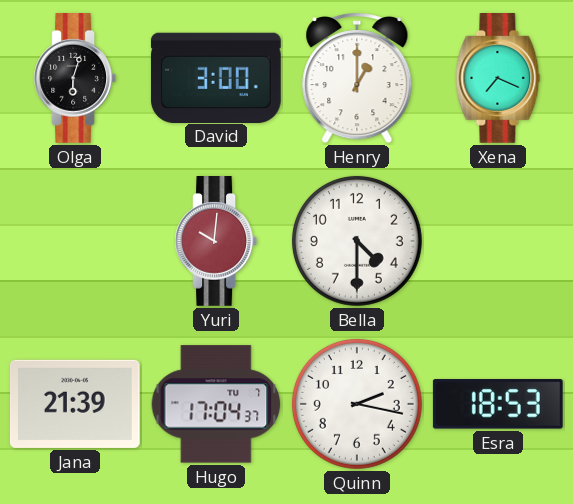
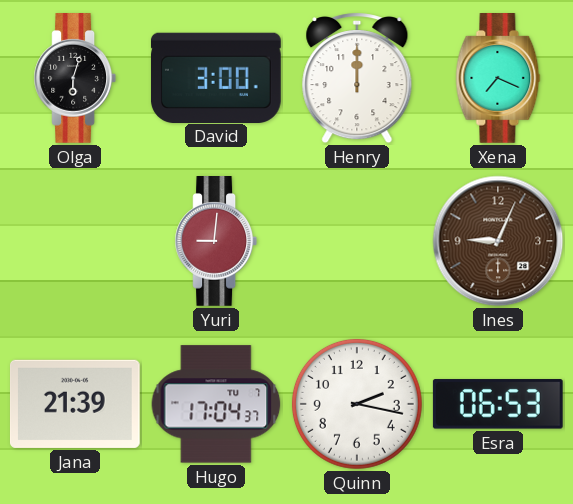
Henry: 1:00 -> 12:00 (357, 79)
Yuri: 10:01 -> 9:01 (216, 242)
Bella: 4:30 -> none (357, 241)
Ines: none -> 9:04 (498, 241)
Esra: 18:53 -> 06:53 (498, 404)
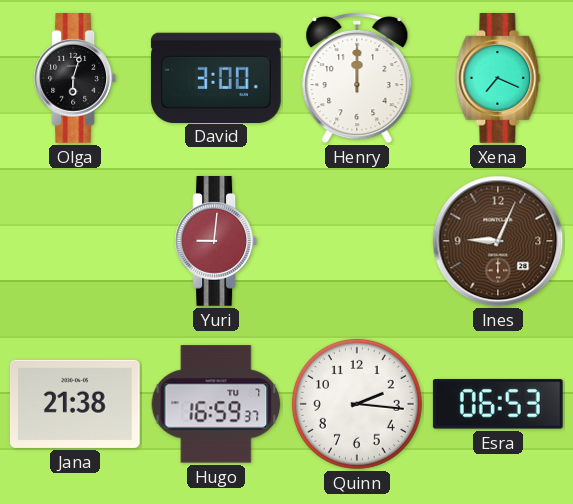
Jana: 21:39 -> 21:38 (75, 404)
Hugo: 17:04 -> 16:59 (216, 404)
Quinn: 2:17 -> 2:16 (357, 404)
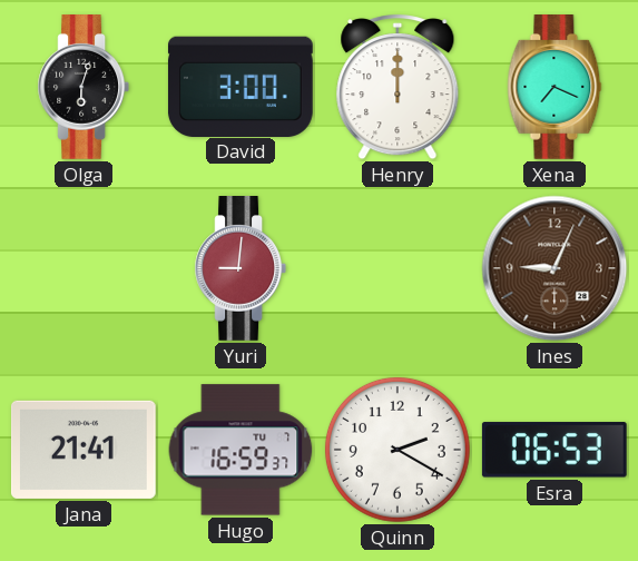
Jana: 21:38 -> 21:41 (84, 450)
Quinn: 2:16 -> 2:20 (397, 450)
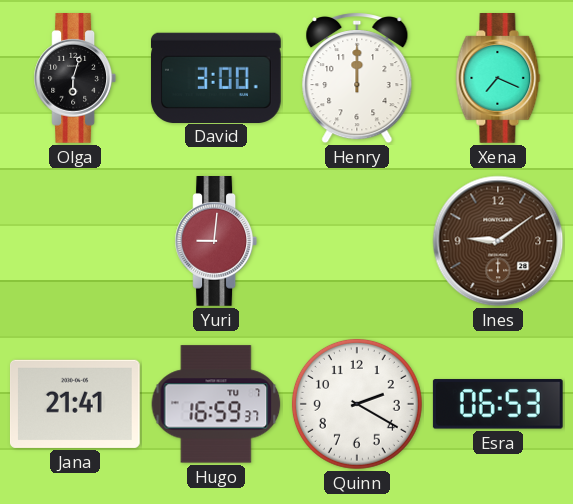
Ines: 9:04 -> 9:09 (498, 241)
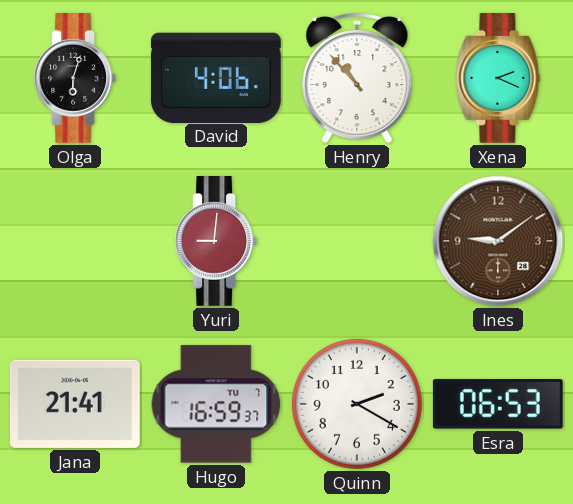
David: 3:00 -> 4:06 (216, 77)
Henry: 12:00 -> 10:53 (357, 79)
Xena: 7:19 -> 2:19 (498, 79)
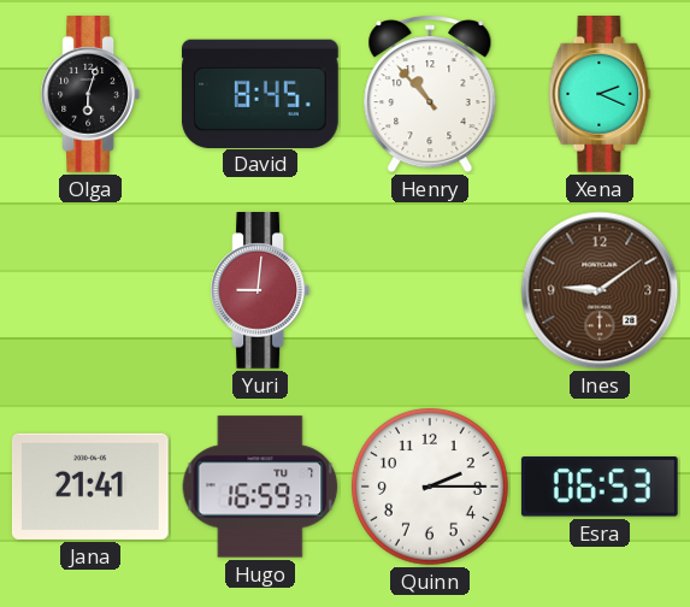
David: 4:06 -> 8:45 (260, 93)
Quinn: 2:20 -> 2:15 (430, 487)
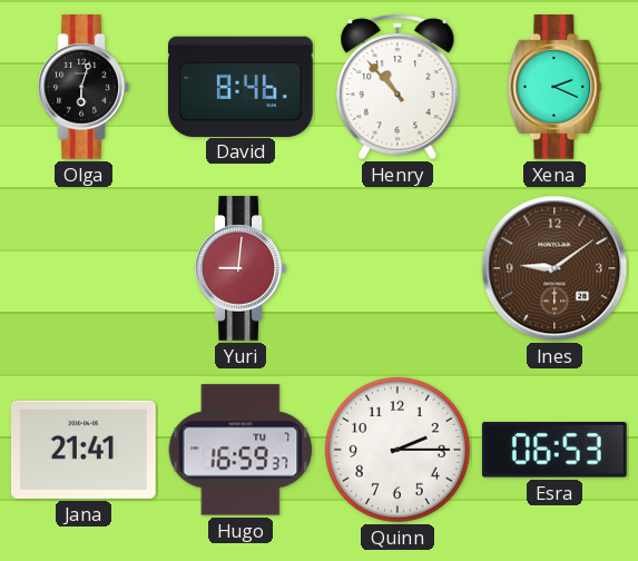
David: 8:45 -> 8:46 (241, 86)
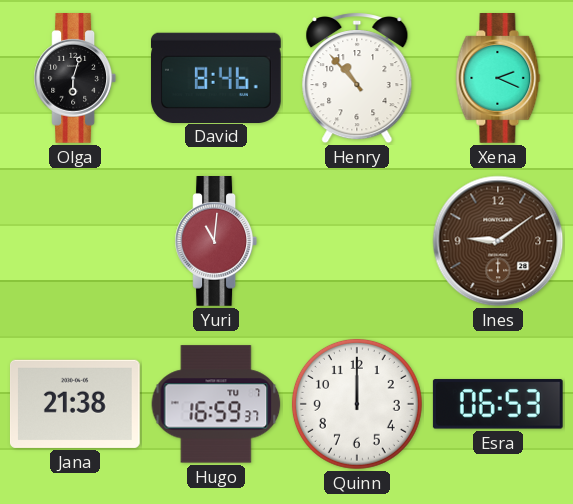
Yuri: 9:01 -> 11:01 (216, 242)
Jana: 21:41 -> 21:38 (75, 404)
Quinn: 2:15 -> 12:00 (357, 404)
